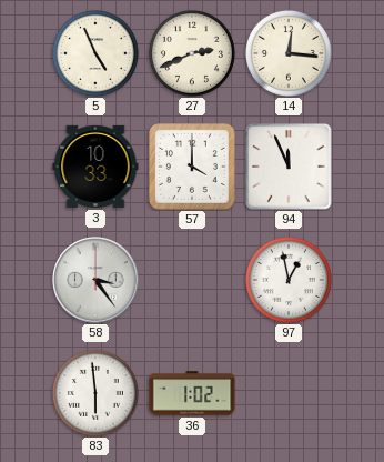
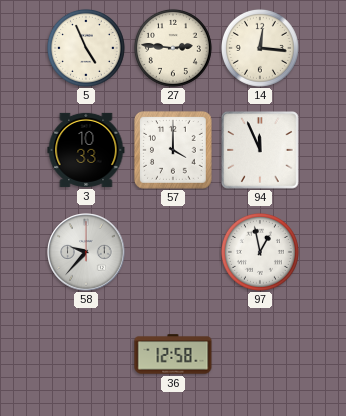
27: 2:41 -> 2:46 (173, 48)
58: 3:24 -> 9:37 (86, 252)
83: 5:59 -> none (95, 393)
36: 1:02 -> 12:58 (173, 354)
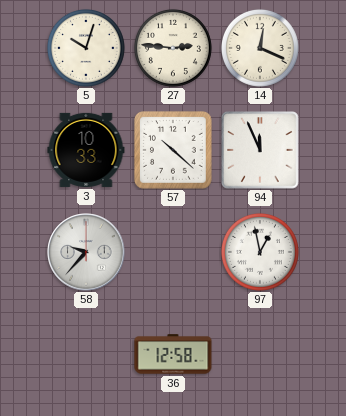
5: 4:56 -> 10:03 (86, 48)
14: 12:16 -> 12:19 (260, 48)
57: 4:00 -> 10:22 (174, 151)
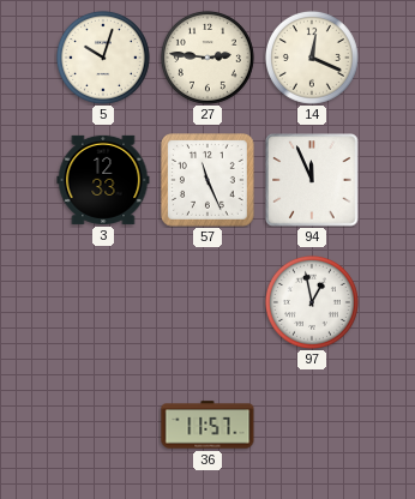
3: 10:33 -> 12:33 (103, 180)
57: 10:22 -> 11:26 (209, 181)
58: 9:37 -> none (86, 252)
36: 12:58 -> 11:57 (207, 425)
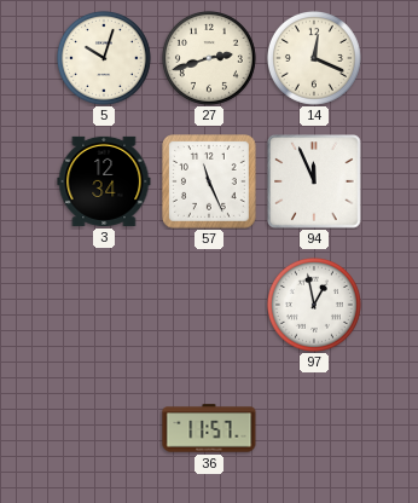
27: 2:46 -> 2:42 (209, 58)
3: 12:33 -> 12:34 (104, 181)
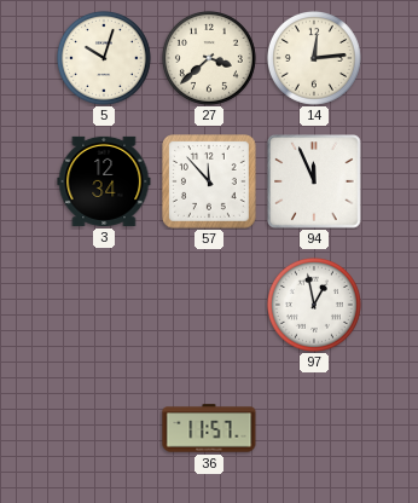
27: 2:42 -> 3:38 (209, 58)
14: 12:19 -> 12:14 (314, 58)
57: 11:26 -> 11:53 (210, 183)
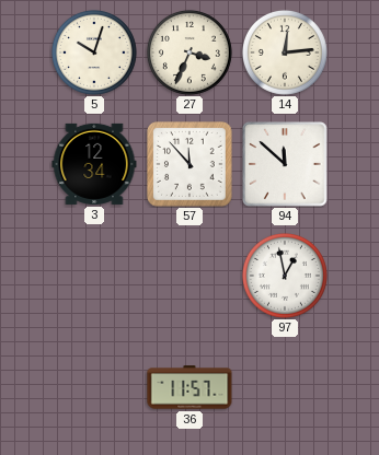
27: 3:38 -> 3:34 (190, 52)
94: 11:56 -> 11:52 (285, 164)
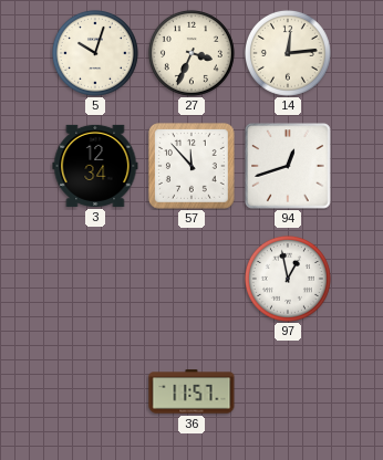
94: 11:52 -> 12:42 (288, 166)
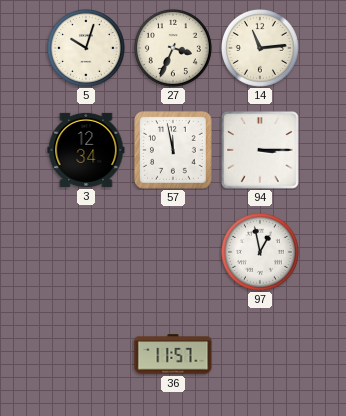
14: 12:14 -> 11:14 (260, 48)
57: 11:53 -> 11:58 (174, 151)
94: 12:42 -> 3:15 (260, 150)
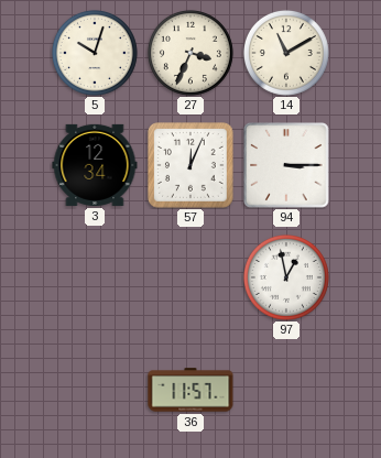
14: 11:14 -> 11:10 (286, 53)
57: 11:58 -> 12:04 (192, 166)
